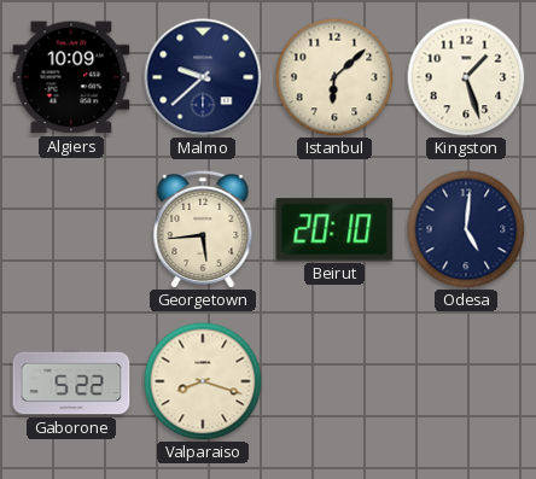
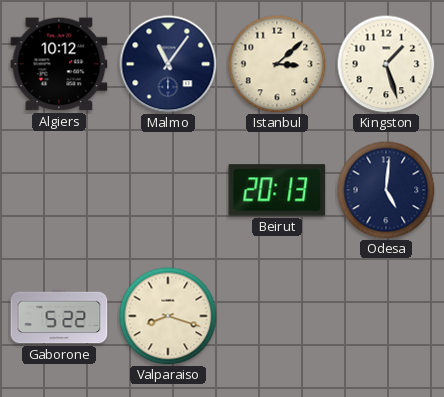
Algiers: 10:09 -> 10:12 (59, 64)
Malmo: 9:38 -> 11:06 (168, 64)
Istanbul: 6:08 -> 3:08 (277, 64)
Georgetown: 5:44 -> none (203, 228)
Beirut: 20:10 -> 20:13 (277, 190)
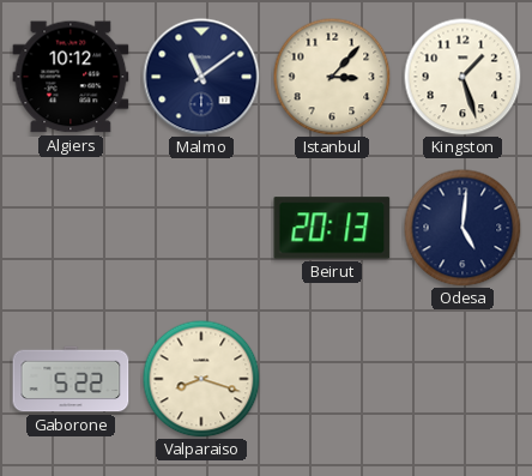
Malmo: 11:06 -> 11:09 (201, 77)
Istanbul: 3:08 -> 3:07 (332, 77)
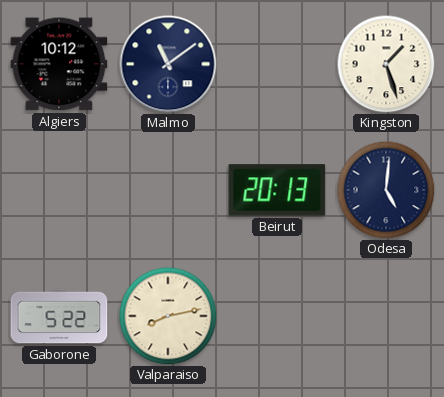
Istanbul: 3:07 -> none (332, 77)
Valparaiso: 8:18 -> 8:13 (168, 316)
